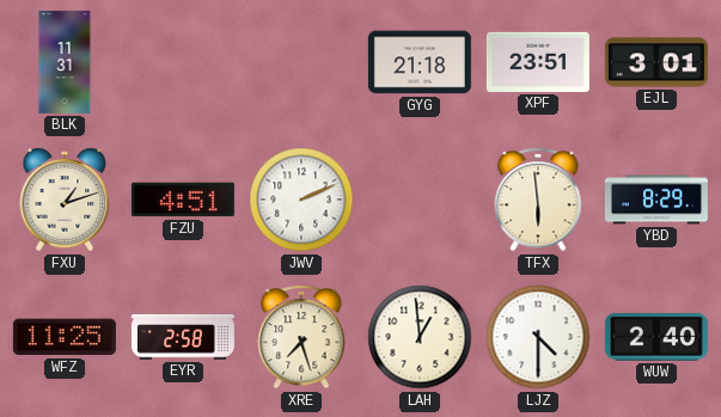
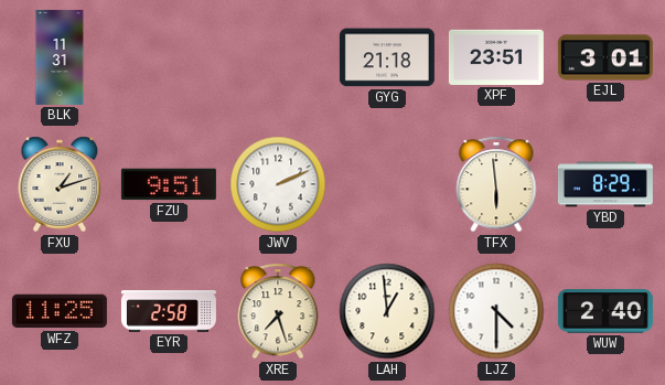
FZU: 4:51 -> 9:51 (169, 184)
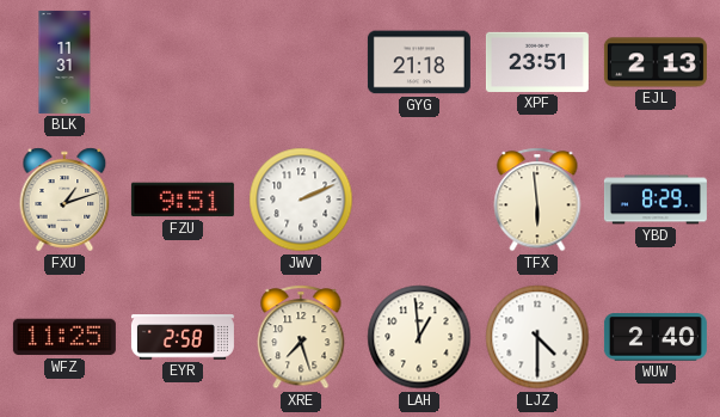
EJL: 3:01 -> 2:13 (656, 62)
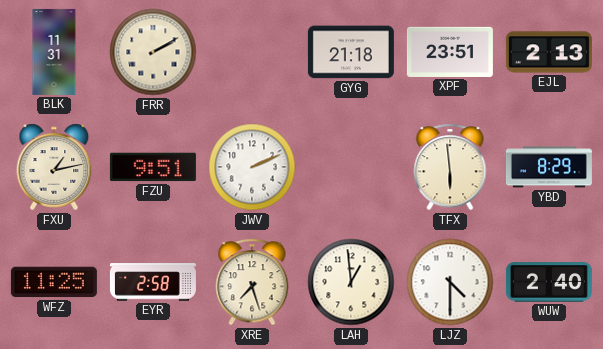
FRR: none -> 2:10 (153, 52)
FXU: 1:12 -> 1:13 (54, 167)
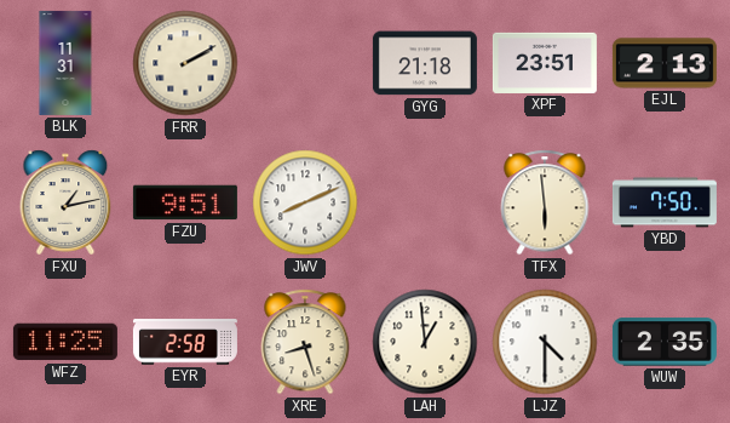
JWV: 2:11 -> 8:11 (305, 202)
YBD: 8:29 -> 7:50 (665, 202)
XRE: 7:27 -> 8:27 (305, 342)
WUW: 2:40 -> 2:35 (665, 342)
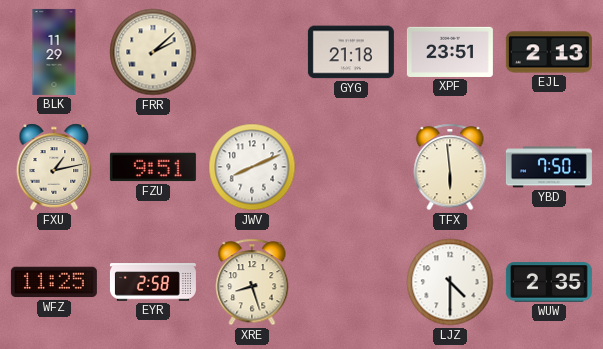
BLK: 11:31 -> 11:29 (54, 52)
FRR: 2:10 -> 2:08 (153, 52)
LAH: 12:59 -> none (425, 342)
